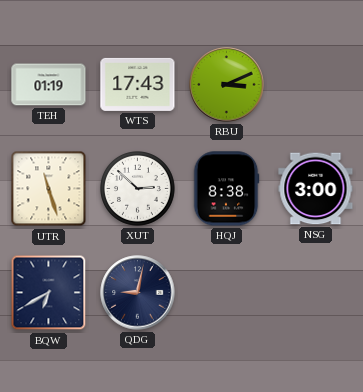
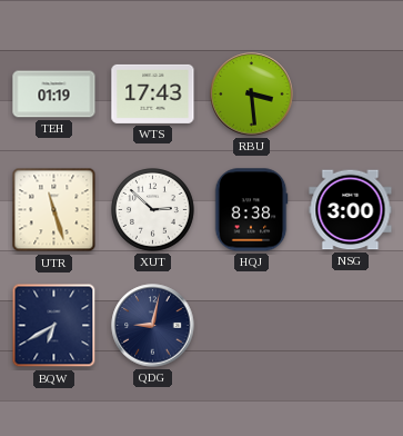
RBU: 3:11 -> 3:29 (252, 95)
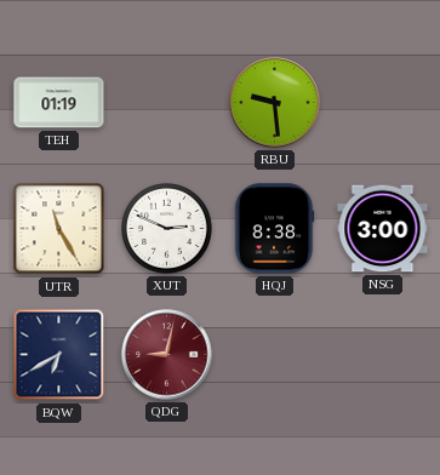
WTS: 17:43 -> none (153, 93)
RBU: 3:29 -> 9:29 (275, 103)
UTR: 11:27 -> 11:25 (59, 229)
XUT: 2:52 -> 2:49 (167, 229)
QDG dial: navy -> burgundy (167, 355)
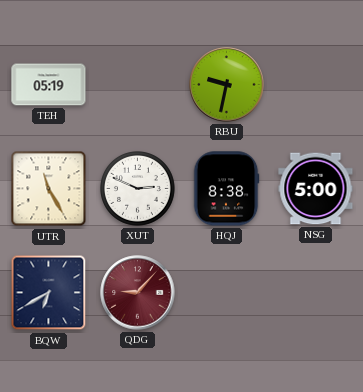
TEH: 01:19 -> 05:19 (49, 85)
RBU: 9:29 -> 9:32 (227, 85)
NSG: 3:00 -> 5:00 (316, 189)
QDG: 9:02 -> 9:07 (138, 293)
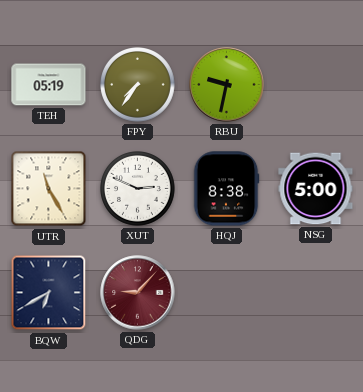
FPY: none -> 7:36 (138, 85)
